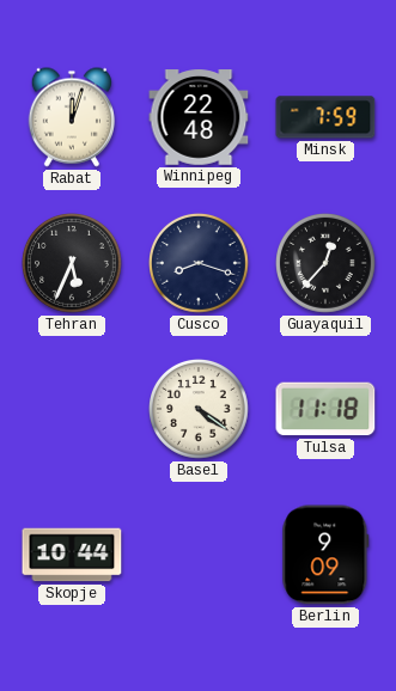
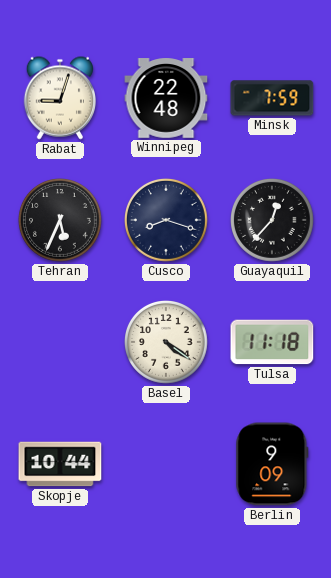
Rabat: 12:03 -> 9:03 (59, 98)
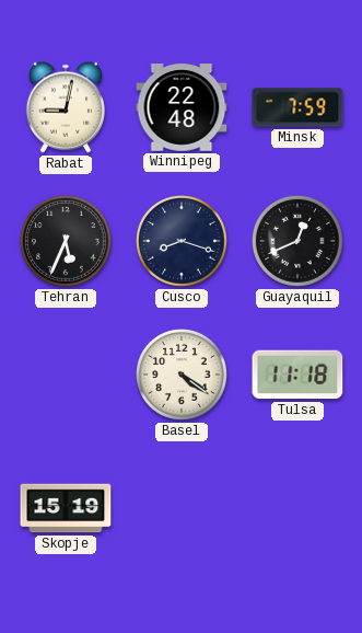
Rabat: 9:03 -> 9:02 (65, 107)
Guayaquil: 12:37 -> 12:41 (299, 242)
Skopje: 10:44 -> 15:19 (66, 508)
Berlin: 9:09 -> none (272, 464)
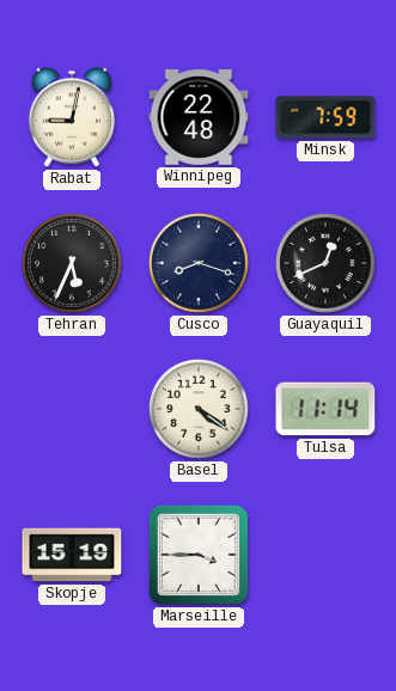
Tulsa: 11:18 -> 11:14 (325, 409)
Marseille: none -> 3:45 (199, 555)
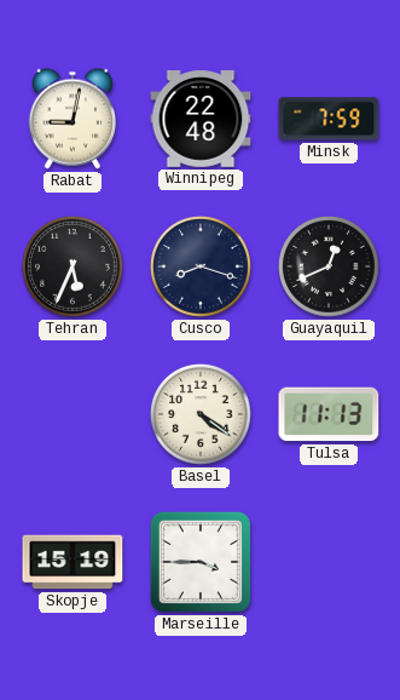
Tulsa: 11:14 -> 11:13 (329, 414)
